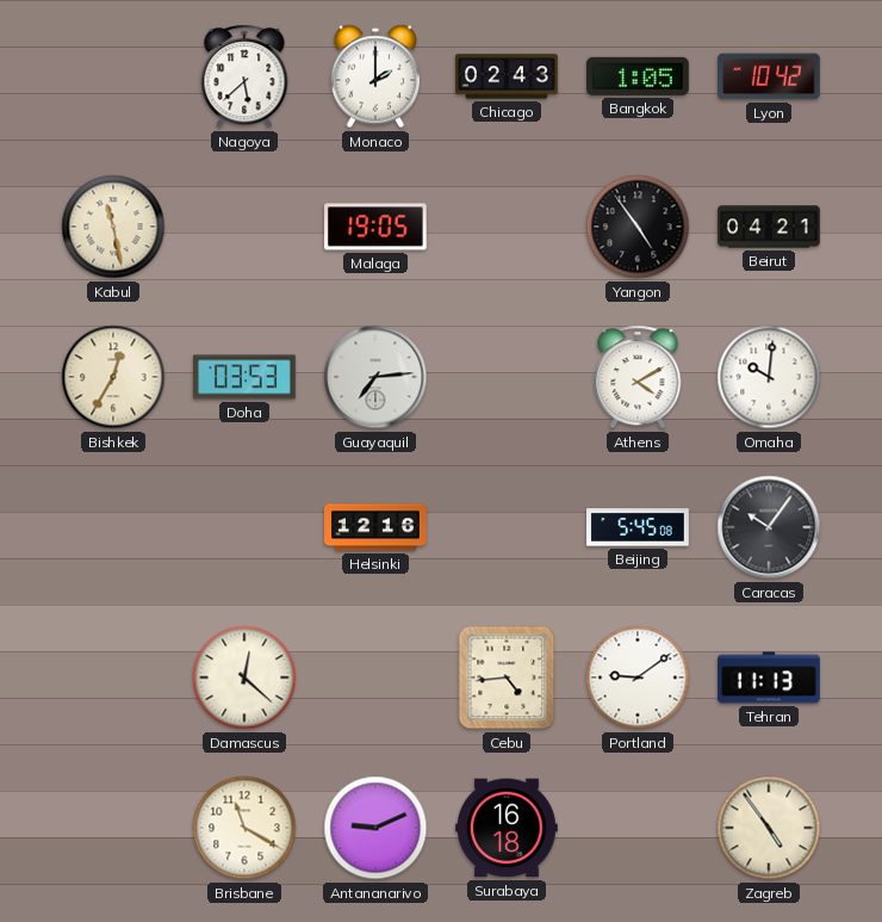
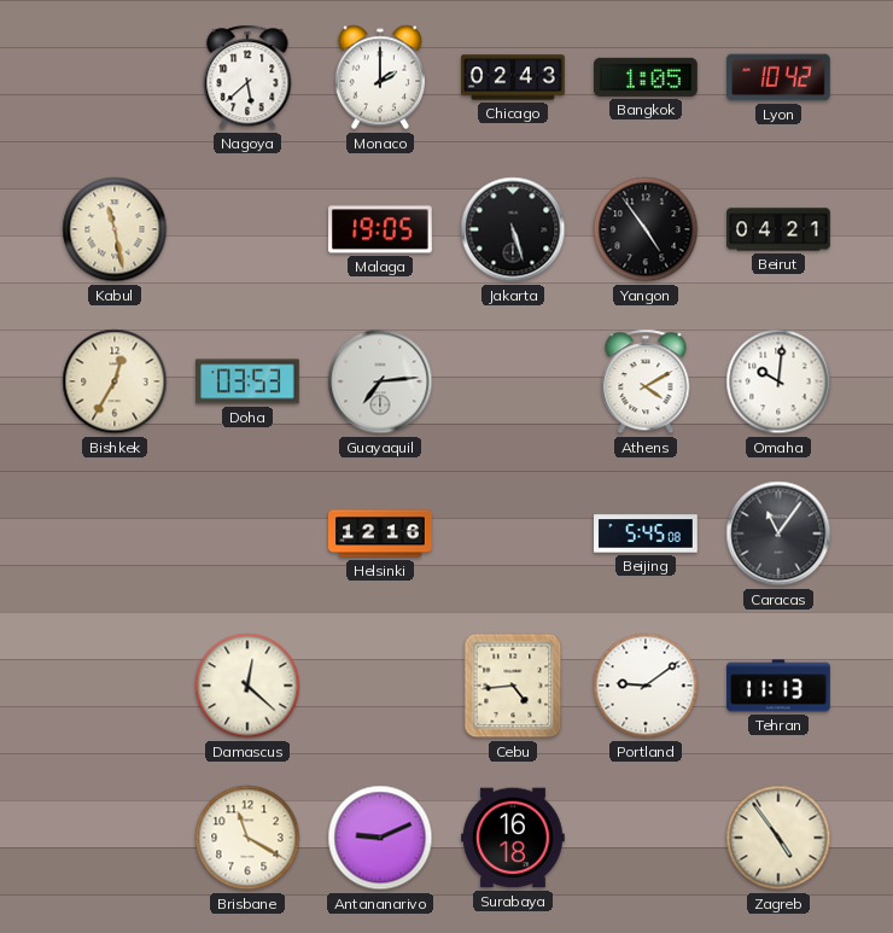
Jakarta: none -> 5:27 (513, 229)
Caracas: 10:06 -> 11:06 (778, 533)
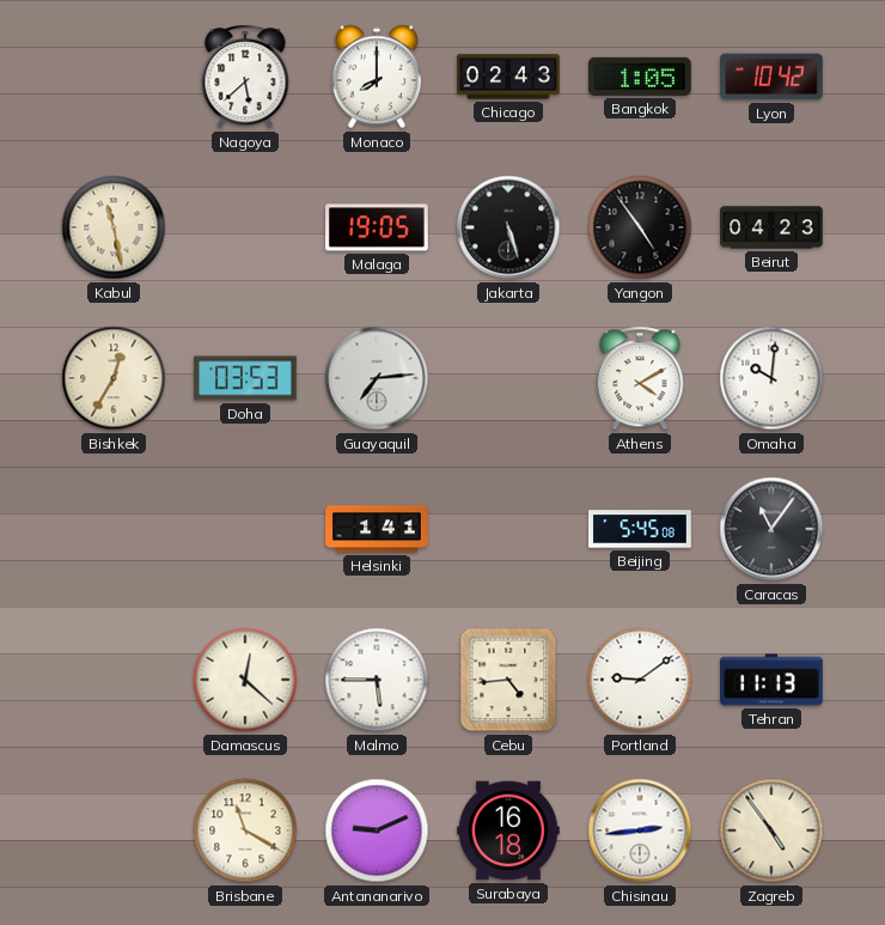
Monaco: 2:00 -> 8:00 (376, 77)
Beirut: 04:21 -> 04:23 (773, 227)
Helsinki: 12:16 -> 1:41 (377, 529)
Malmo: none -> 5:45 (377, 680)
Chisinau: none -> 2:44 (640, 830)
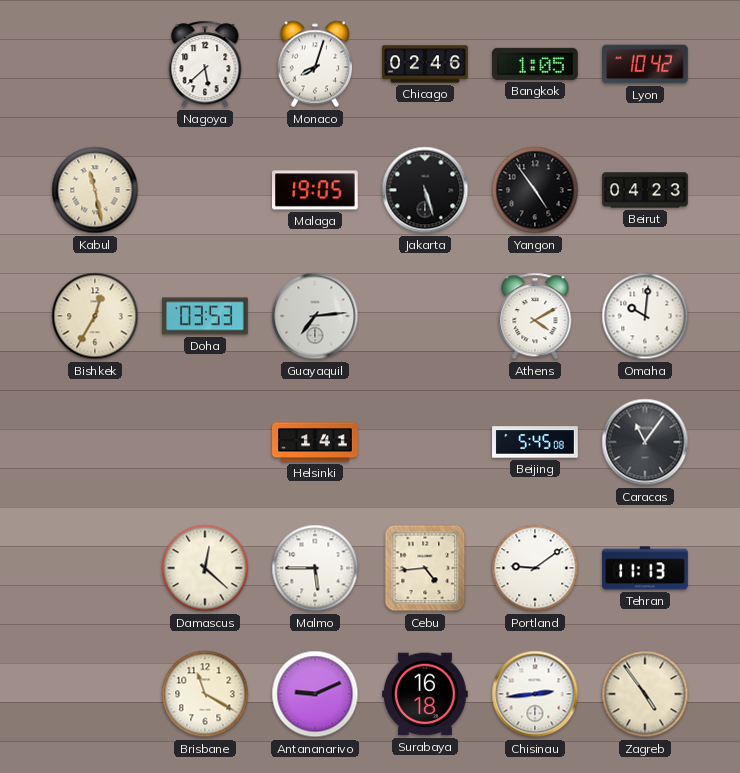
Monaco: 8:00 -> 8:03 (314, 64)
Chicago: 02:43 -> 02:46 (425, 64)
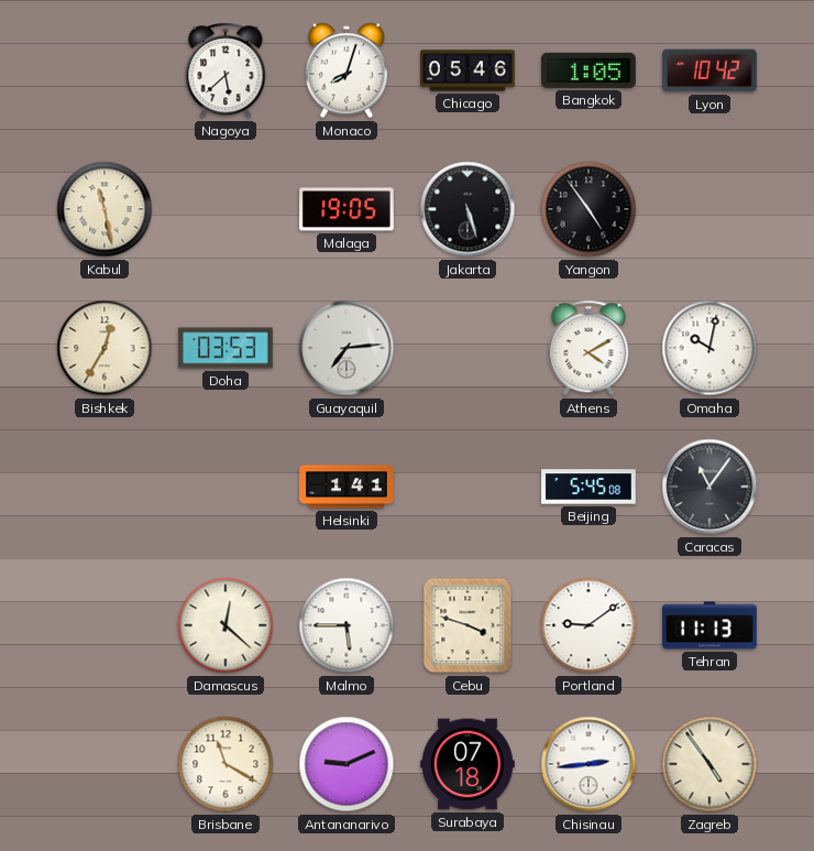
Chicago: 02:46 -> 05:46 (468, 70)
Beirut: 04:23 -> none (646, 190)
Omaha: 10:01 -> 10:02 (710, 348)
Cebu: 4:44 -> 3:48 (468, 625)
Surabaya: 16:18 -> 07:18 (469, 764)
